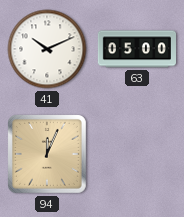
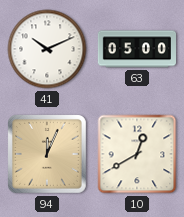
10: none -> 12:40 (137, 154)
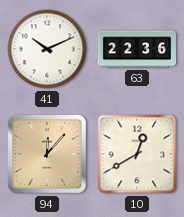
63: 05:00 -> 22:36 (136, 49)
94: 12:04 -> 12:07 (47, 154)
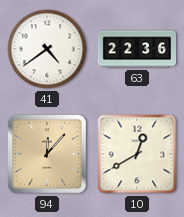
41: 10:11 -> 4:39 (47, 49)
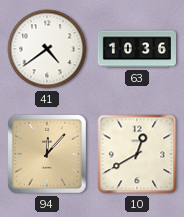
63: 22:36 -> 10:36 (136, 49)
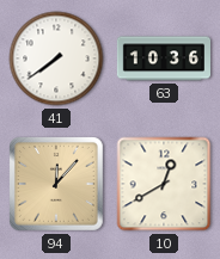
41: 4:39 -> 7:39 (56, 58)
